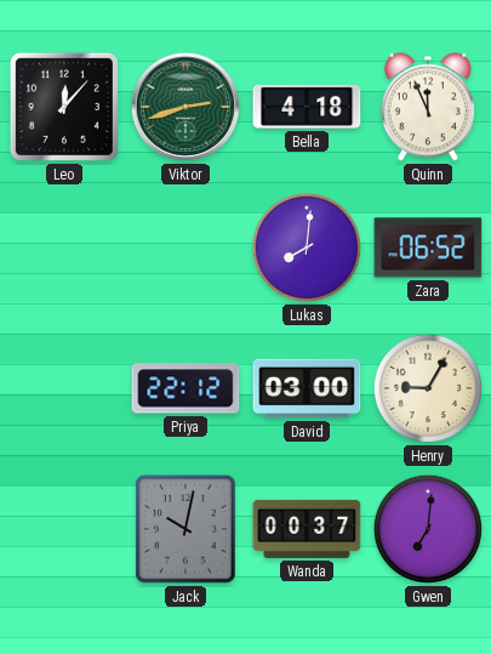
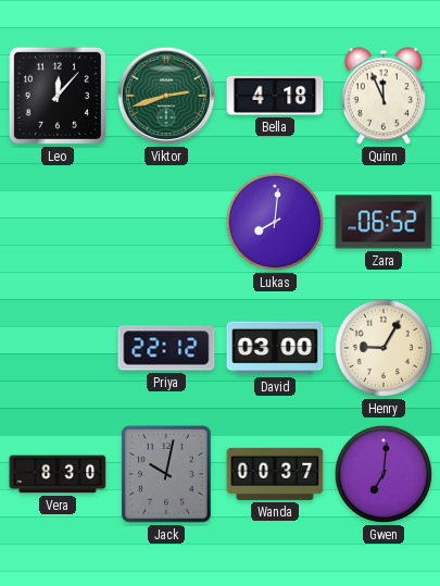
Vera: none -> 8:30 (58, 474)
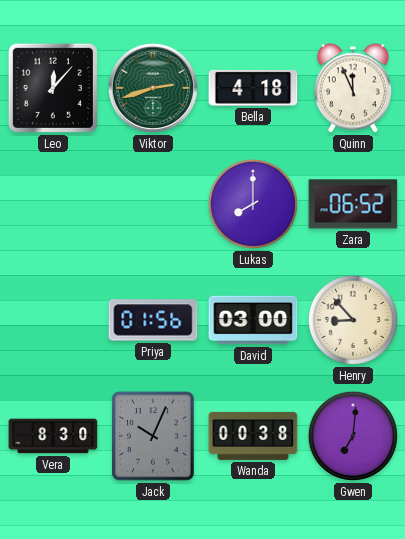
Lukas: 8:01 -> 8:00 (253, 204)
Priya: 22:12 -> 01:56 (153, 320)
Henry: 9:05 -> 8:53 (353, 320)
Jack: 10:02 -> 10:04 (153, 436)
Wanda: 00:37 -> 00:38 (253, 436)
